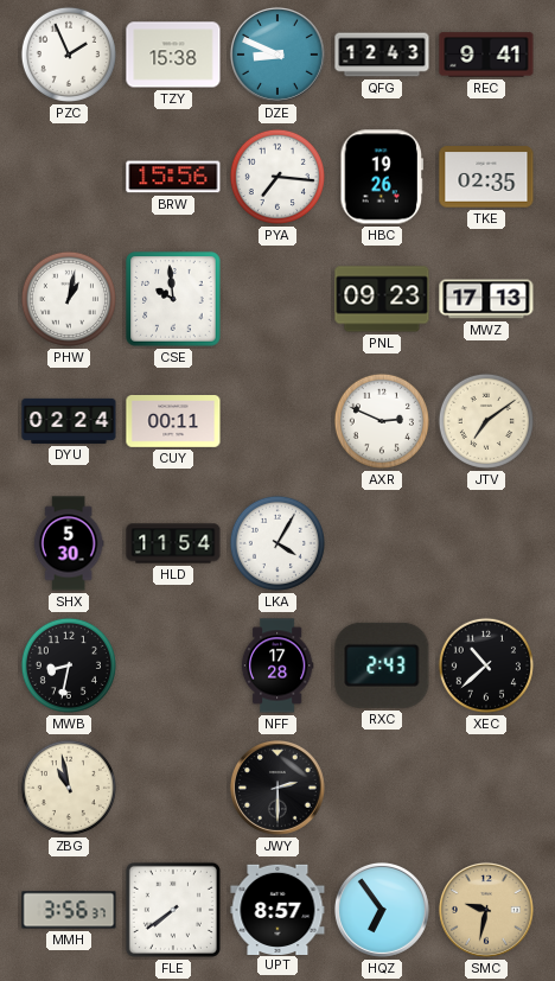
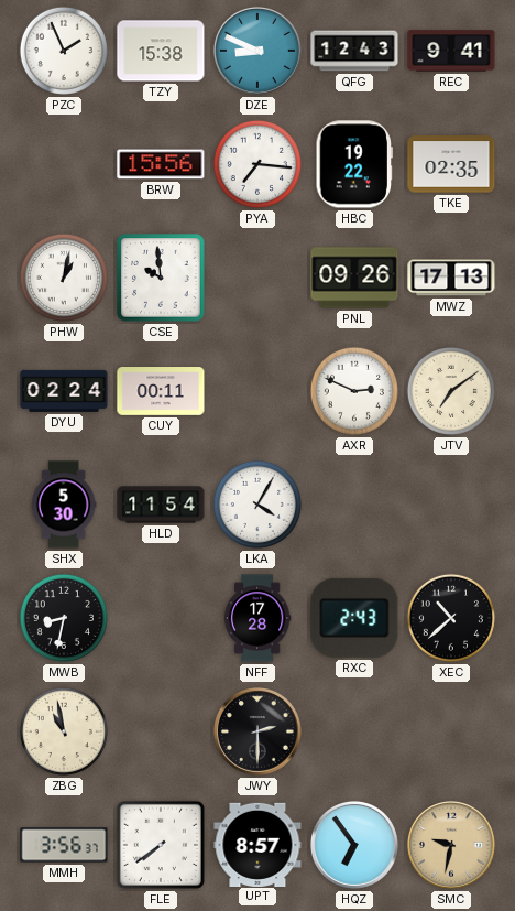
HBC: 19:26 -> 19:22 (353, 164)
PNL: 09:23 -> 09:26 (354, 278)
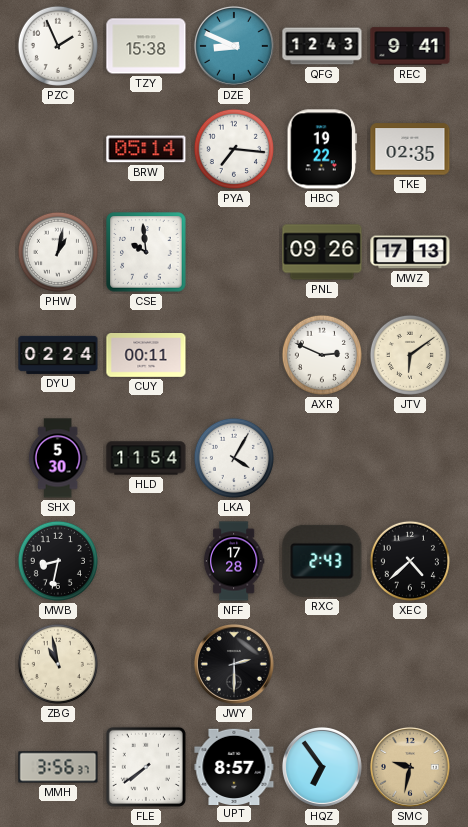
BRW: 15:56 -> 05:14 (146, 149)
JTV: 7:09 -> 6:09 (410, 355)
XEC: 10:38 -> 4:38 (410, 561)
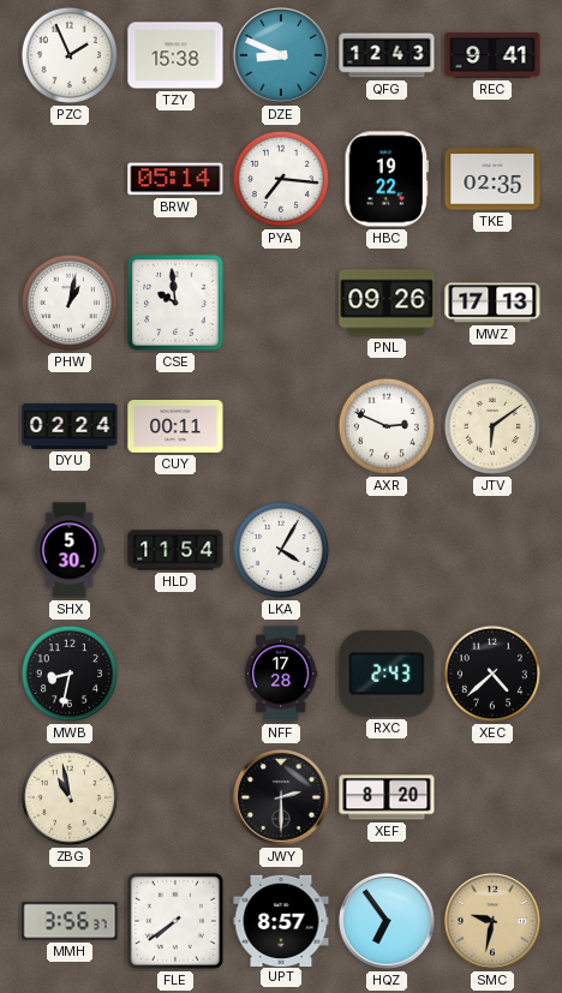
XEF: none -> 8:20 (387, 797)
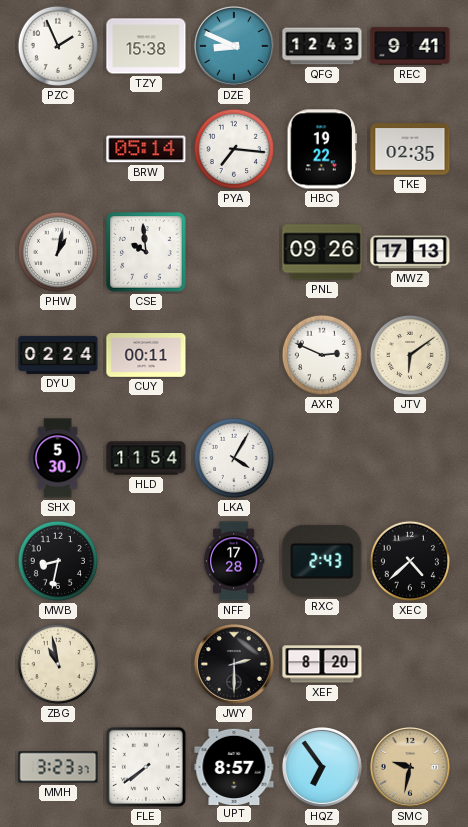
MMH: 3:56 -> 3:23 (58, 767)
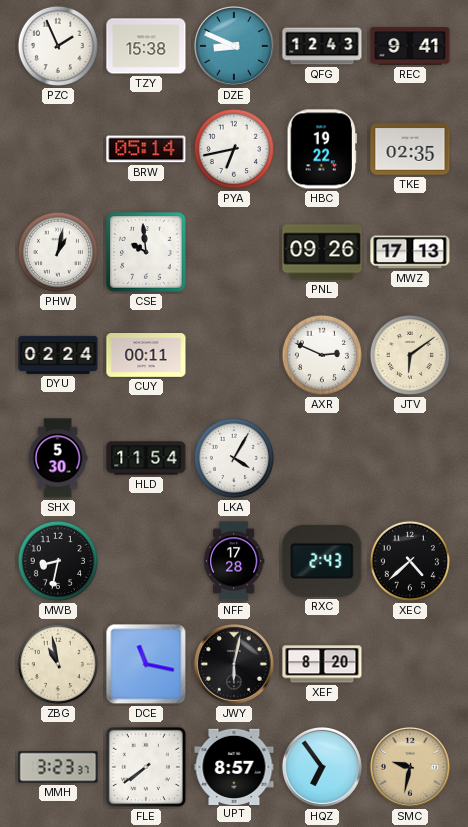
PYA: 7:16 -> 6:43 (234, 149)
DCE: none -> 11:17 (146, 664)
JWY: 2:30 -> 6:02 (234, 664)
